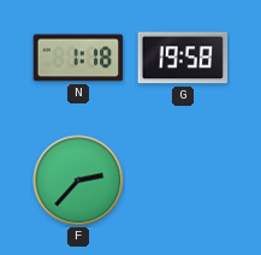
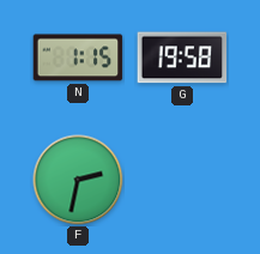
N: 1:18 -> 1:15 (78, 58)
F: 2:37 -> 2:32 (78, 180)
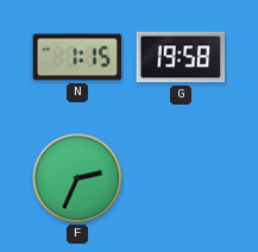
F: 2:32 -> 2:34 (77, 178)
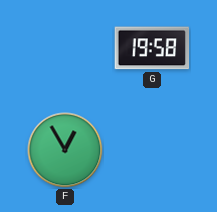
N: 1:15 -> none (77, 57)
F: 2:34 -> 12:55 (65, 150)
